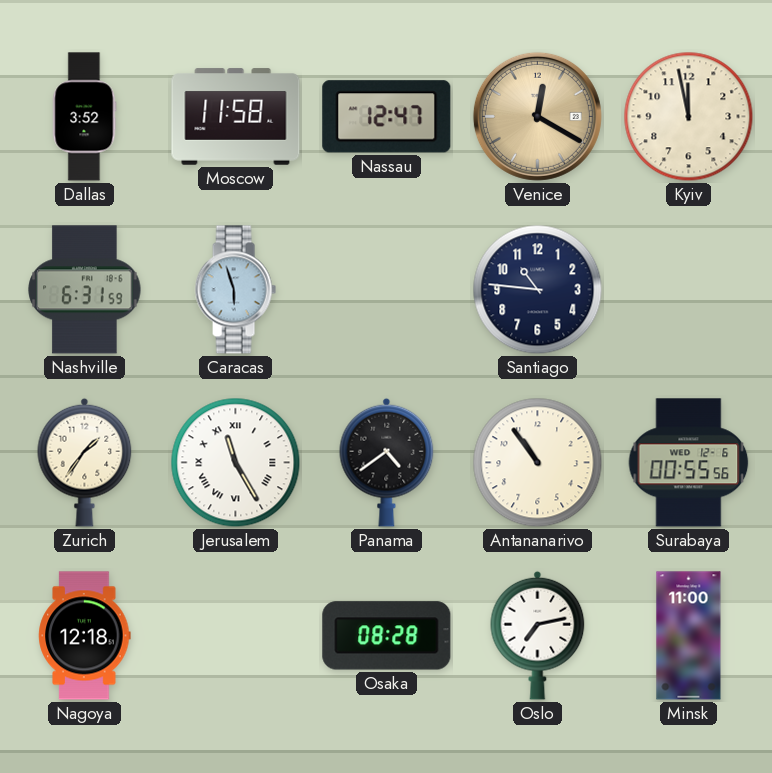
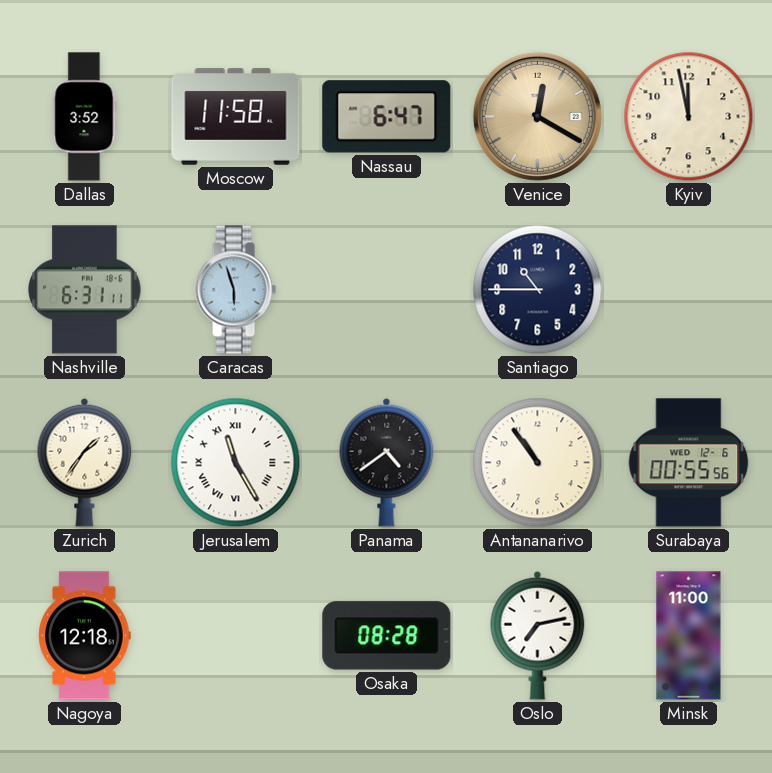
Nassau: 12:47 -> 6:47 (387, 117)
Nashville: 6:31:59 -> 6:31:11 (85, 290)
Santiago: 10:46 -> 10:45 (538, 290)
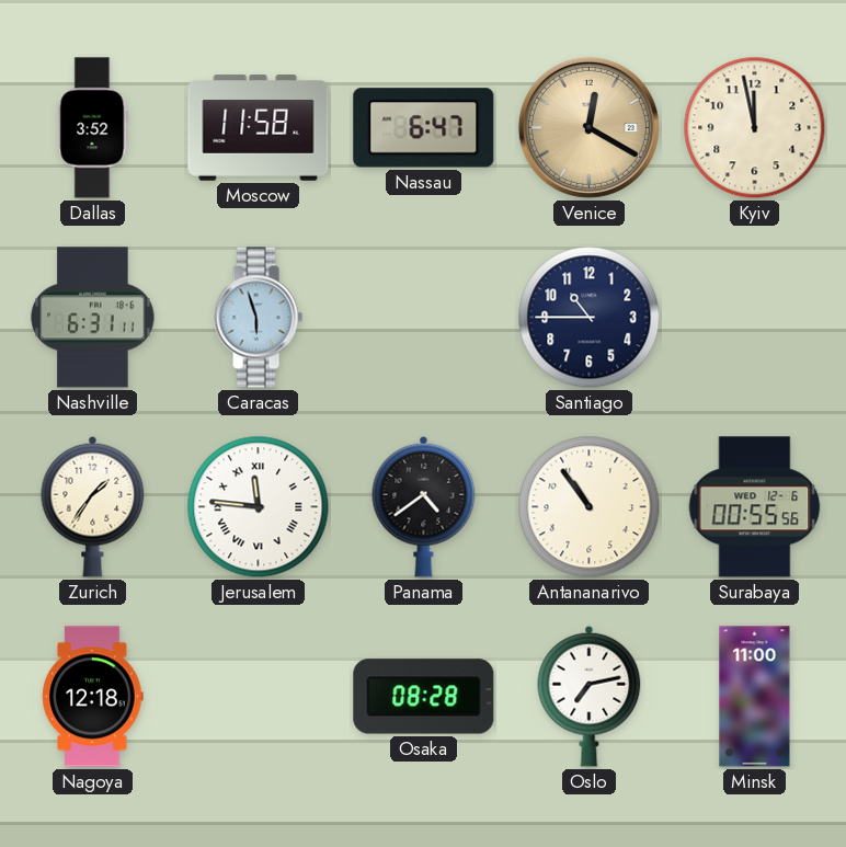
Jerusalem: 11:25 -> 11:46 (259, 507)
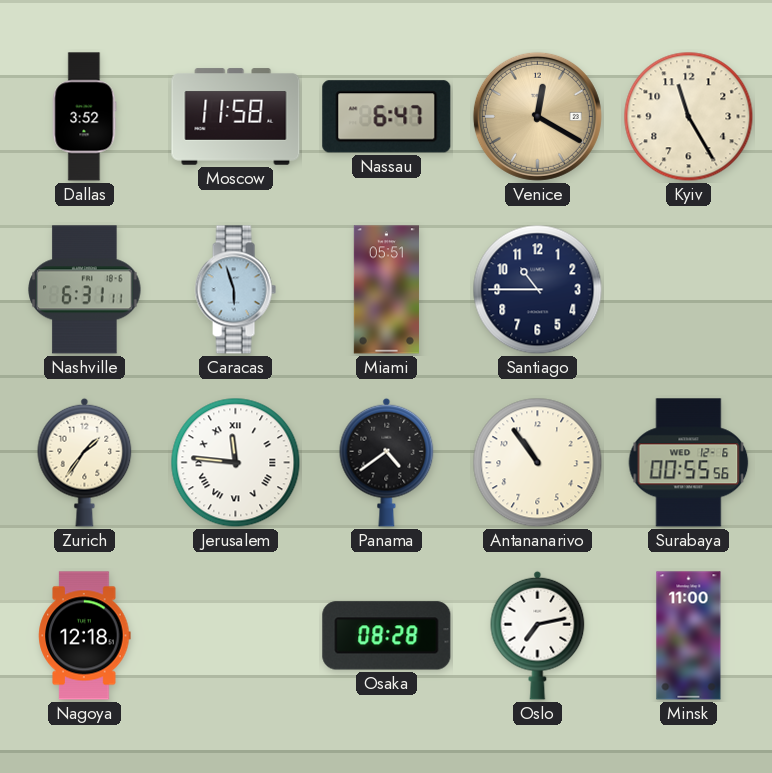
Kyiv: 11:58 -> 11:25 (689, 117)
Miami: none -> 05:51 (386, 290)
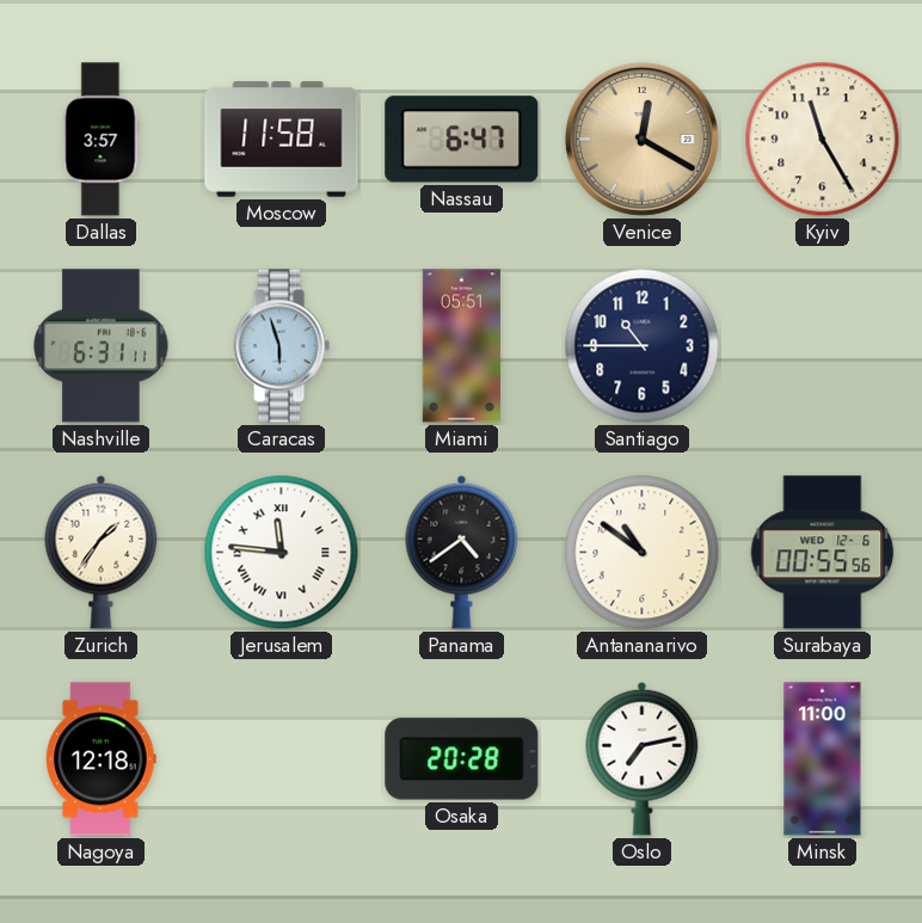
Dallas: 3:52 -> 3:57 (102, 140)
Antananarivo: 10:54 -> 10:51 (643, 553)
Osaka: 08:28 -> 20:28 (462, 759)
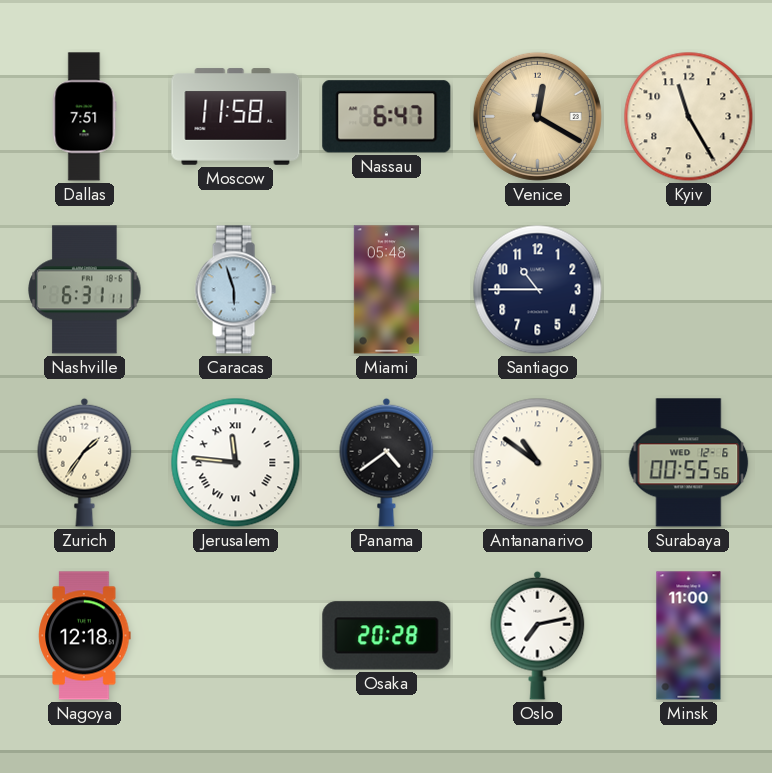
Dallas: 3:57 -> 7:51 (85, 117)
Miami: 05:51 -> 05:48 (386, 290)
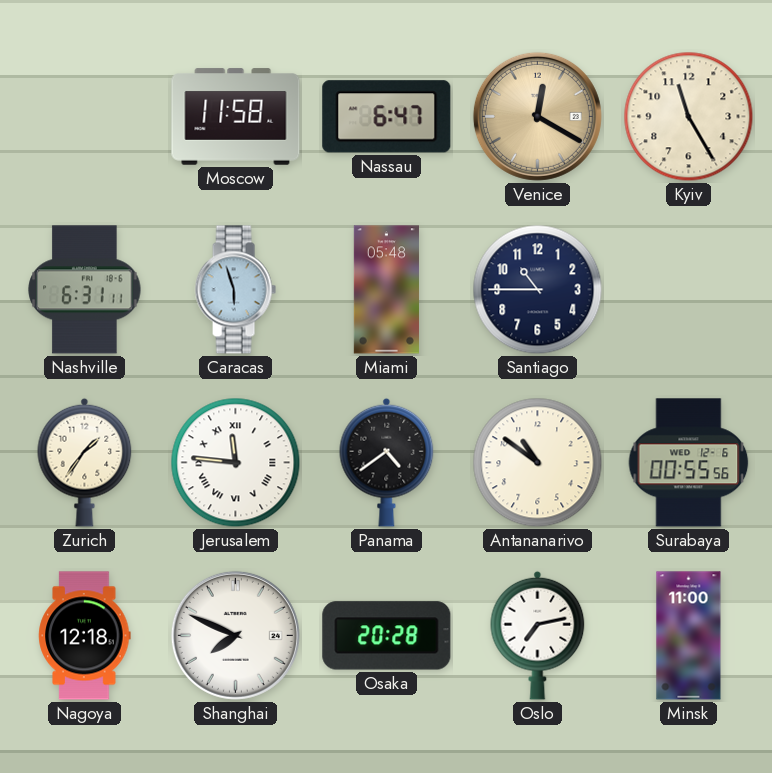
Dallas: 7:51 -> none (85, 117)
Shanghai: none -> 7:49 (235, 635)
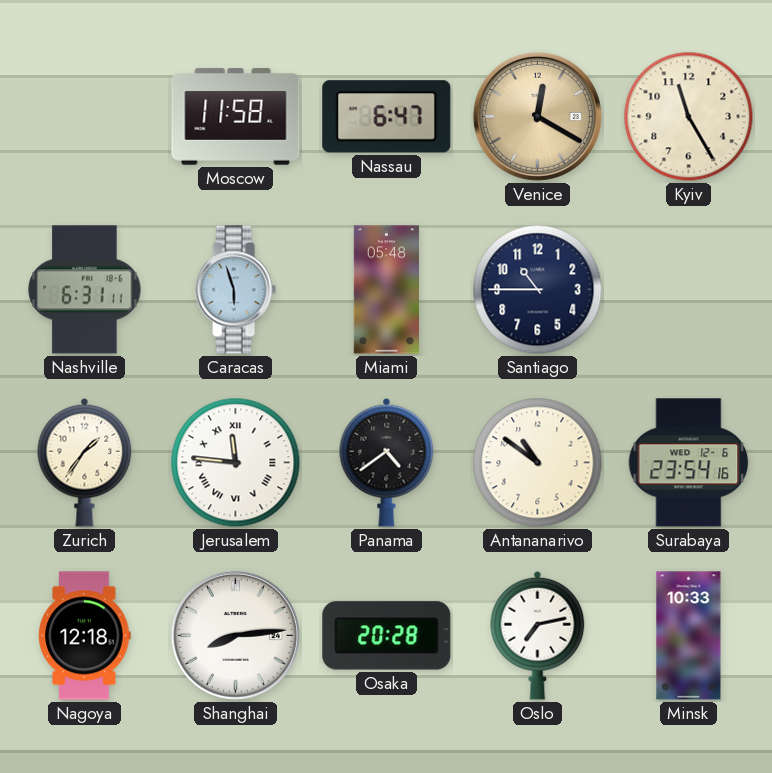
Surabaya: 00:55 -> 23:54 (689, 463)
Shanghai: 7:49 -> 8:14 (235, 635)
Minsk: 11:00 -> 10:33 (689, 636)
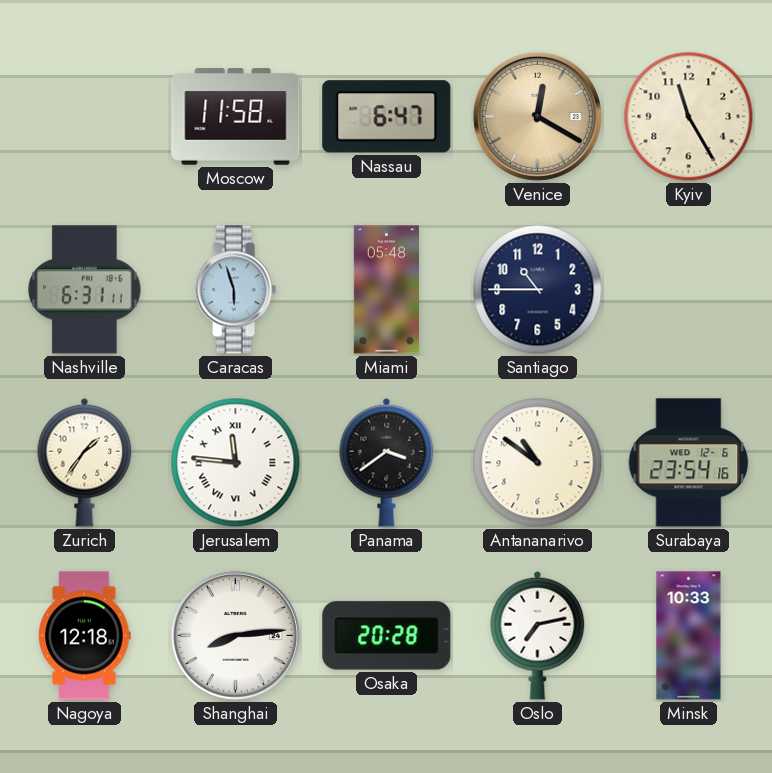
Panama: 4:39 -> 3:39 (387, 462)
